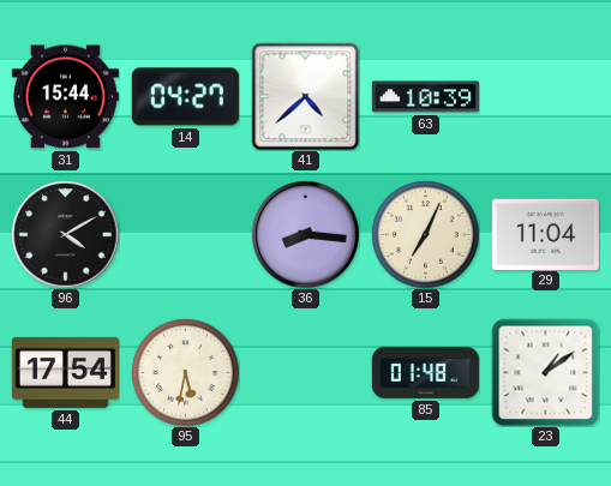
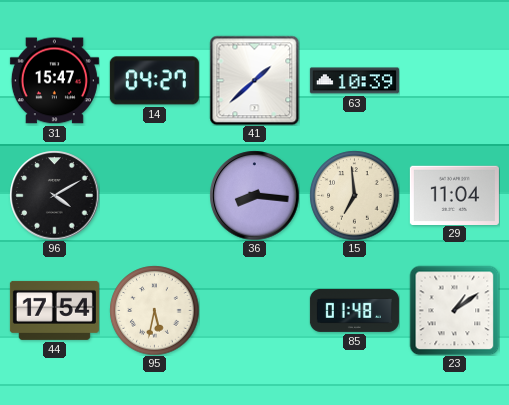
31: 15:44 -> 15:47 (54, 81)
41: 4:38 -> 1:38 (254, 80)
15: 7:04 -> 6:59 (354, 195)
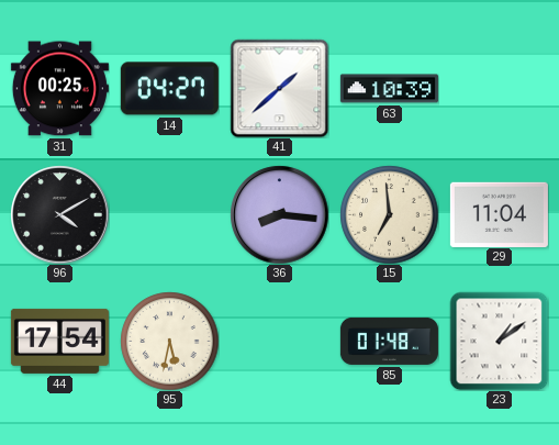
31: 15:47 -> 00:25 (59, 89)
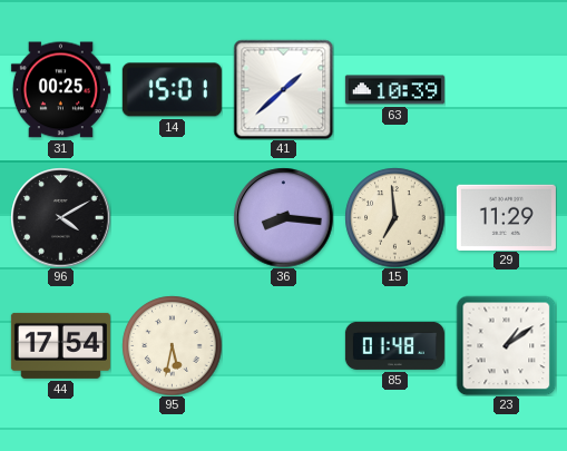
14: 04:27 -> 15:01 (172, 90)
29: 11:04 -> 11:29 (506, 217)
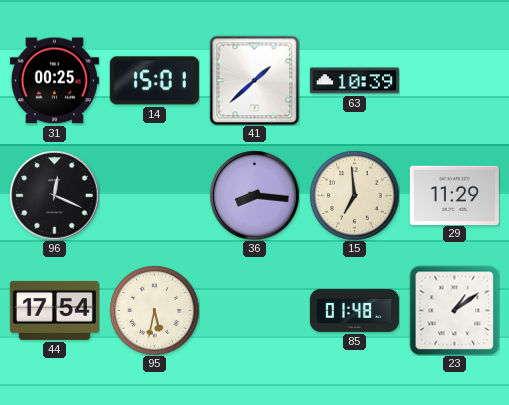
96: 4:10 -> 12:19 (54, 195)
